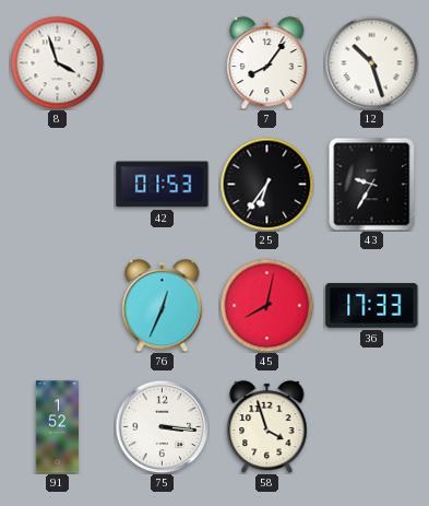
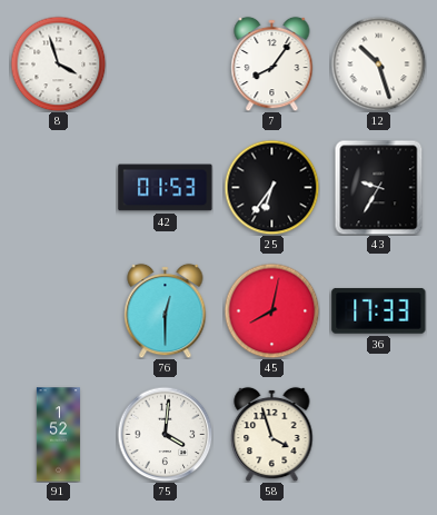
76: 12:34 -> 12:30 (166, 310)
75: 3:16 -> 4:01 (165, 434)
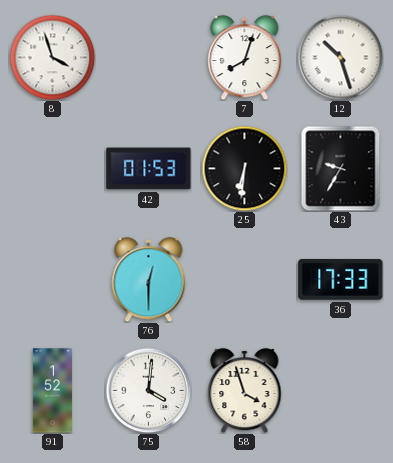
7: 8:06 -> 8:03 (245, 57)
25: 6:36 -> 6:31 (244, 168)
45: 8:02 -> none (271, 310)
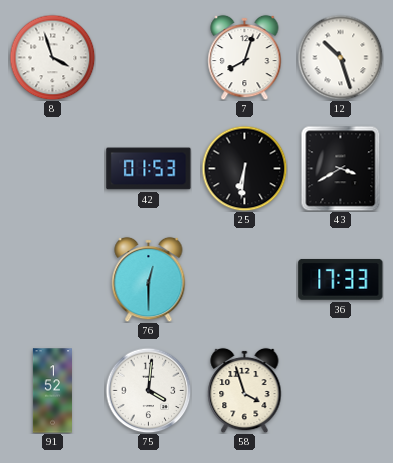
43: 9:35 -> 3:40 (341, 168)
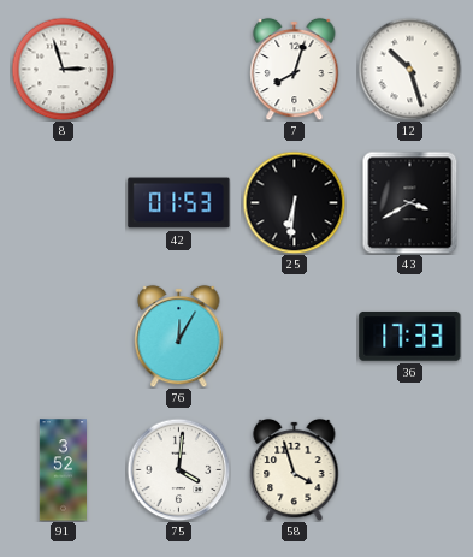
8: 3:57 -> 2:57 (63, 69)
76: 12:30 -> 12:05 (179, 336)
91: 1:52 -> 3:52 (63, 470)
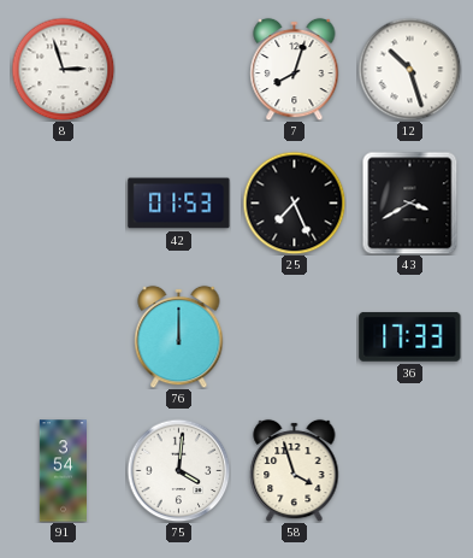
25: 6:31 -> 7:26 (294, 202)
76: 12:05 -> 12:00 (179, 336)
91: 3:52 -> 3:54 (63, 471)
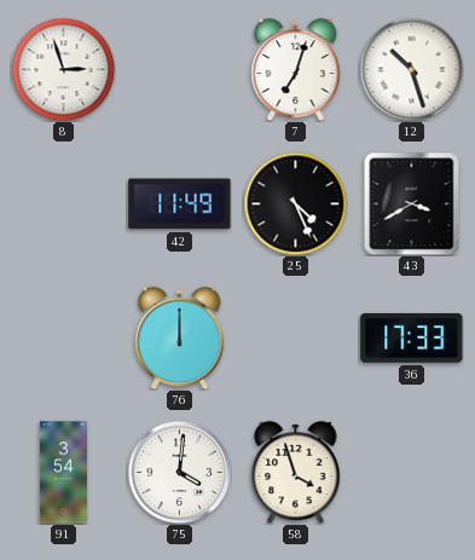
7: 8:03 -> 7:03 (296, 69)
42: 01:53 -> 11:49 (180, 204)
25: 7:26 -> 4:26 (295, 203)
